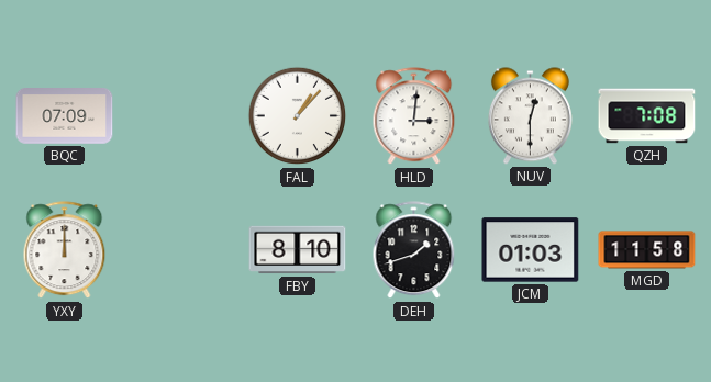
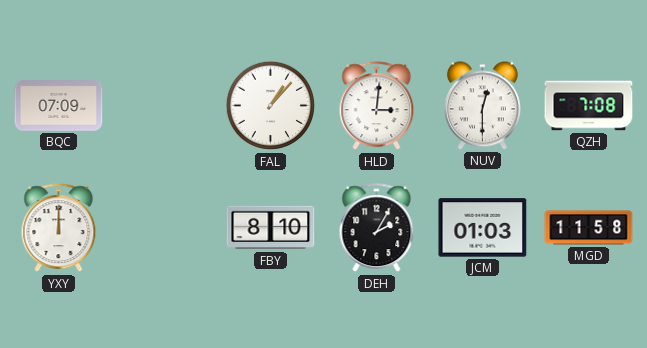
DEH: 1:42 -> 2:05 (377, 228)
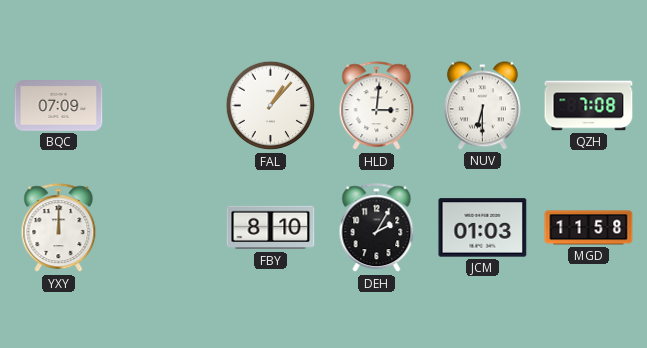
NUV: 12:30 -> 6:30 (482, 106)
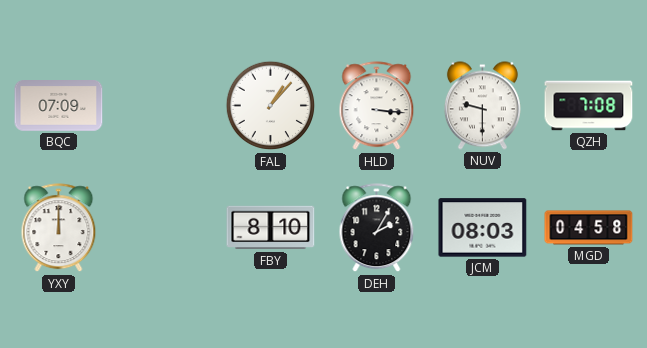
HLD: 3:01 -> 3:16 (377, 106)
NUV: 6:30 -> 9:30 (482, 106)
JCM: 01:03 -> 08:03 (483, 228)
MGD: 11:58 -> 04:58 (589, 228)
